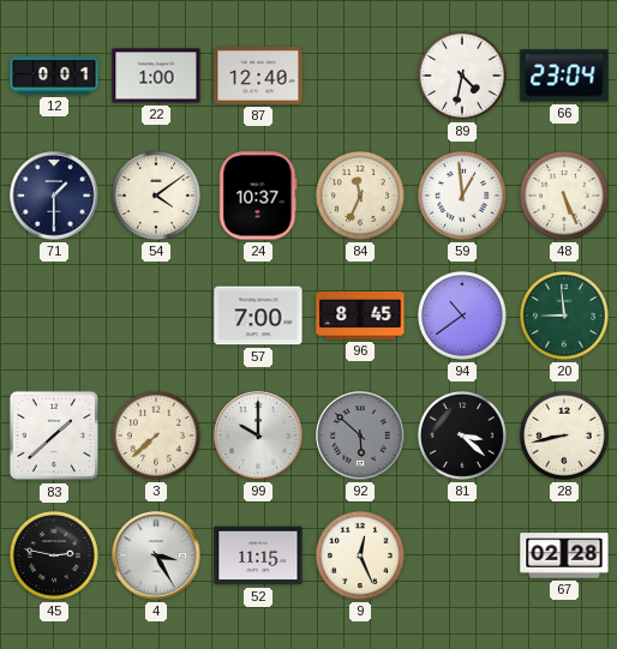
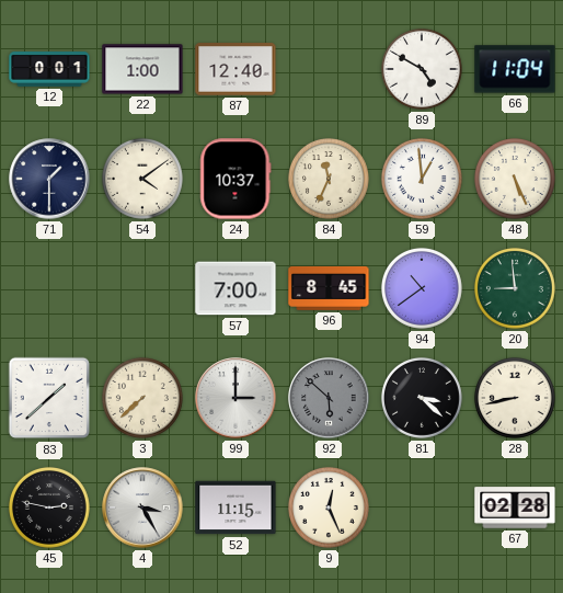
89: 4:32 -> 4:50 (422, 69)
66: 23:04 -> 11:04 (515, 69)
99: 10:00 -> 3:00 (235, 398)
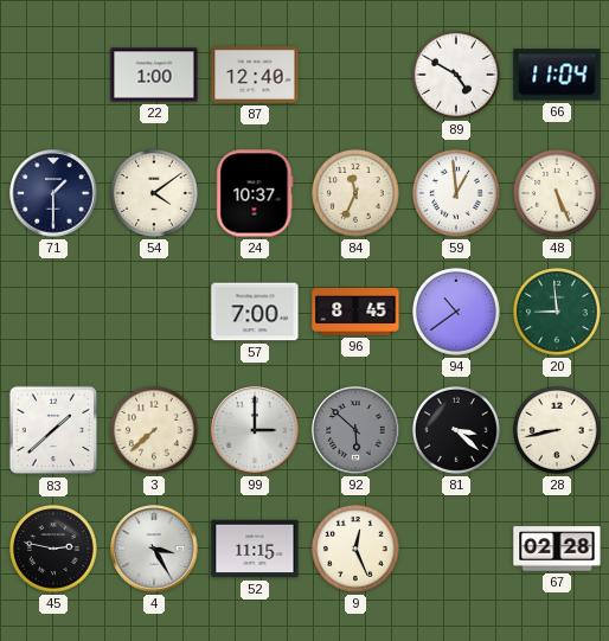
12: 0:01 -> none (49, 69)
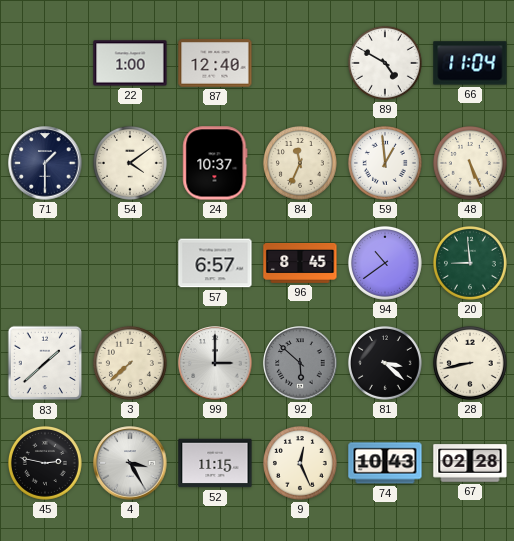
57: 7:00 -> 6:57 (215, 263)
74: none -> 10:43 (385, 463)
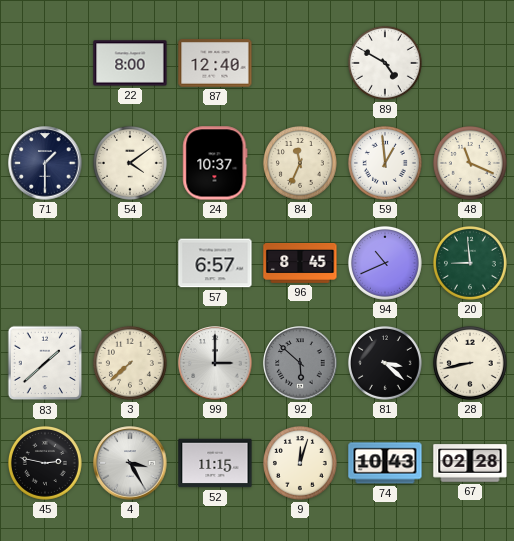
22: 1:00 -> 8:00 (130, 63)
66: 11:04 -> none (470, 63)
48: 5:26 -> 11:19 (470, 163)
94: 10:39 -> 10:41 (385, 263)
9: 12:26 -> 12:03 (300, 463)
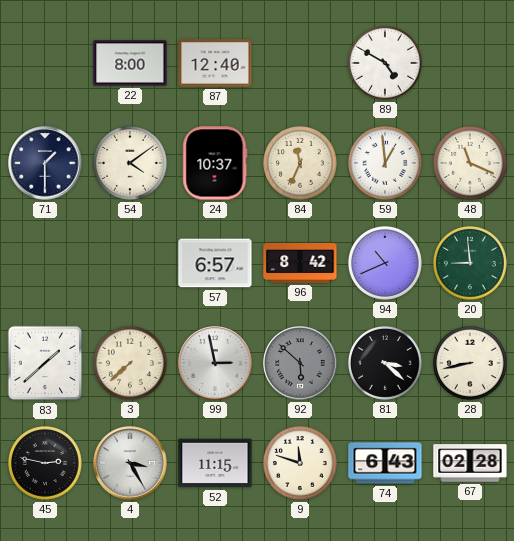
96: 8:45 -> 8:42 (300, 263)
99: 3:00 -> 2:58 (215, 363)
9: 12:03 -> 11:48 (300, 463)
74: 10:43 -> 6:43 (385, 463)
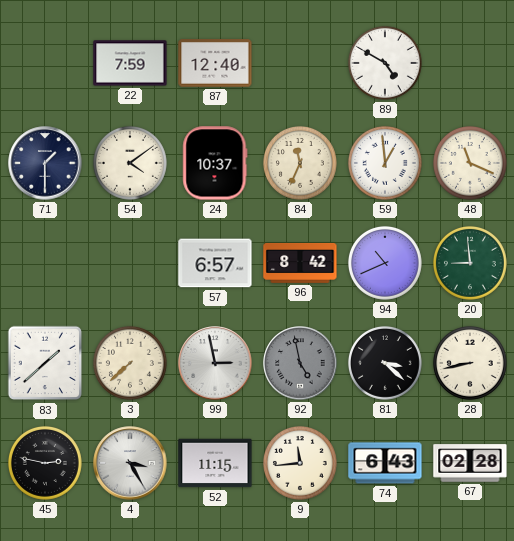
22: 8:00 -> 7:59 (130, 63)
92: 5:52 -> 4:58 (300, 363)
9: 11:48 -> 11:44 (300, 463)
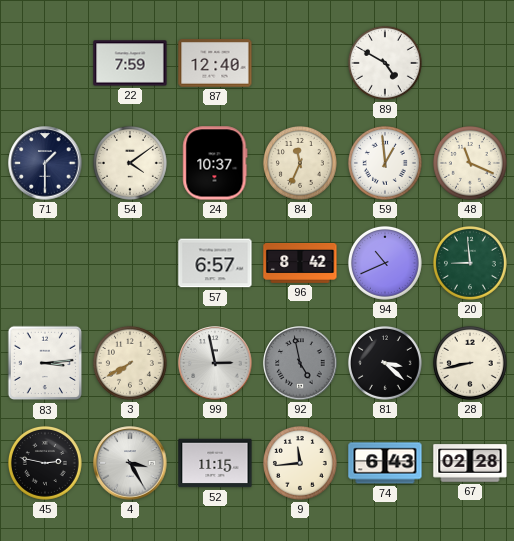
83: 1:38 -> 3:14 (45, 363)
3: 7:38 -> 7:40 (130, 363)
